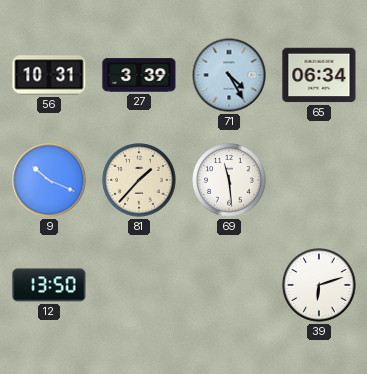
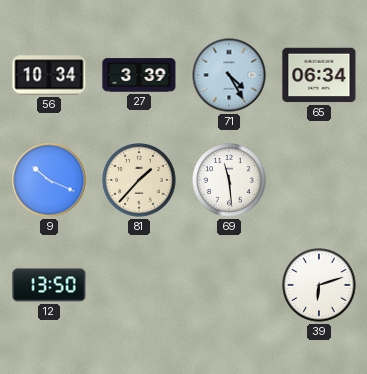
56: 10:31 -> 10:34 (49, 75)
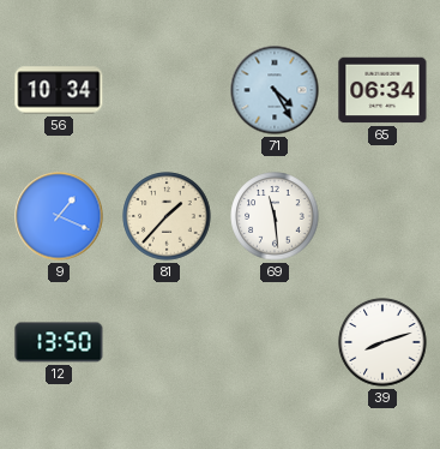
27: 3:39 -> none (139, 75)
9: 10:19 -> 1:19 (59, 216)
39: 6:12 -> 8:12 (382, 342)
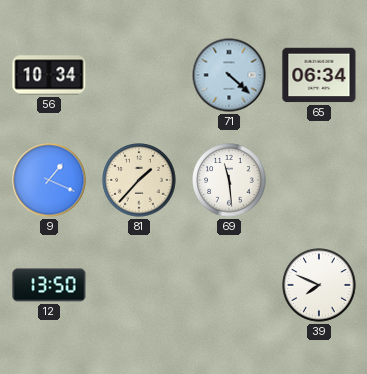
71: 4:25 -> 4:22 (229, 75)
39: 8:12 -> 7:49 (319, 285)
